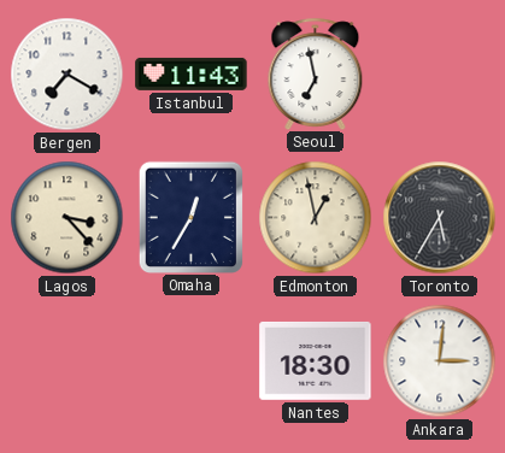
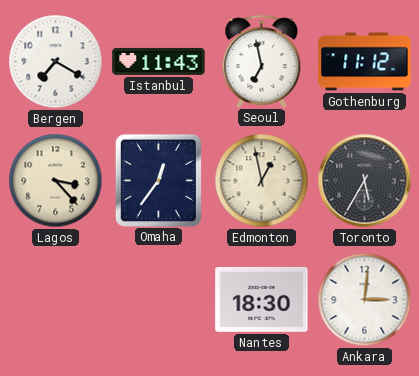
Gothenburg: none -> 11:12 (365, 62)
Omaha: 12:35 -> 12:36 (158, 180)
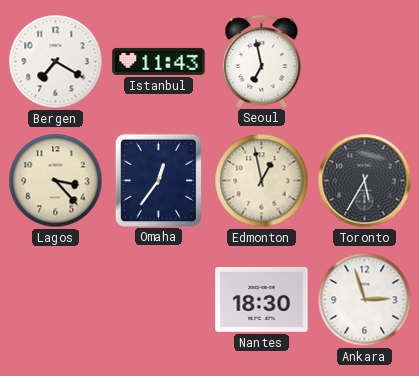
Gothenburg: 11:12 -> none (365, 62)
Ankara: 3:01 -> 2:57 (365, 300)
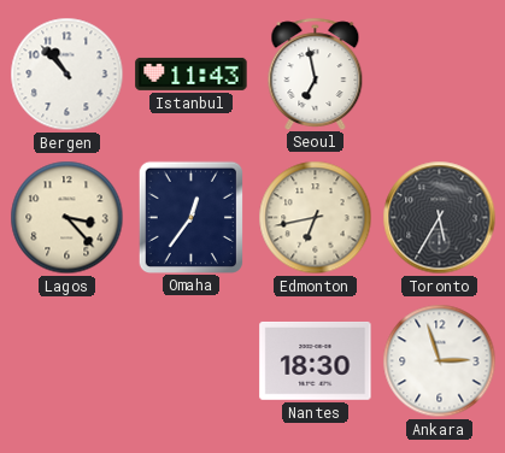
Bergen: 7:20 -> 10:53 (67, 75)
Edmonton: 12:58 -> 6:43 (316, 218)
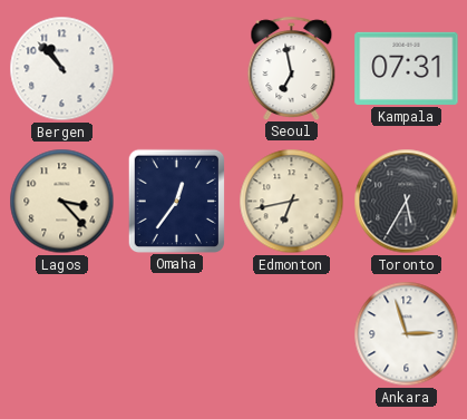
Istanbul: 11:43 -> none (192, 73)
Kampala: none -> 07:31 (407, 68)
Nantes: 18:30 -> none (316, 360)
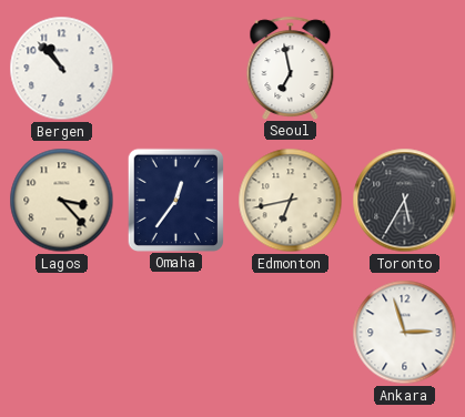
Kampala: 07:31 -> none (407, 68)
